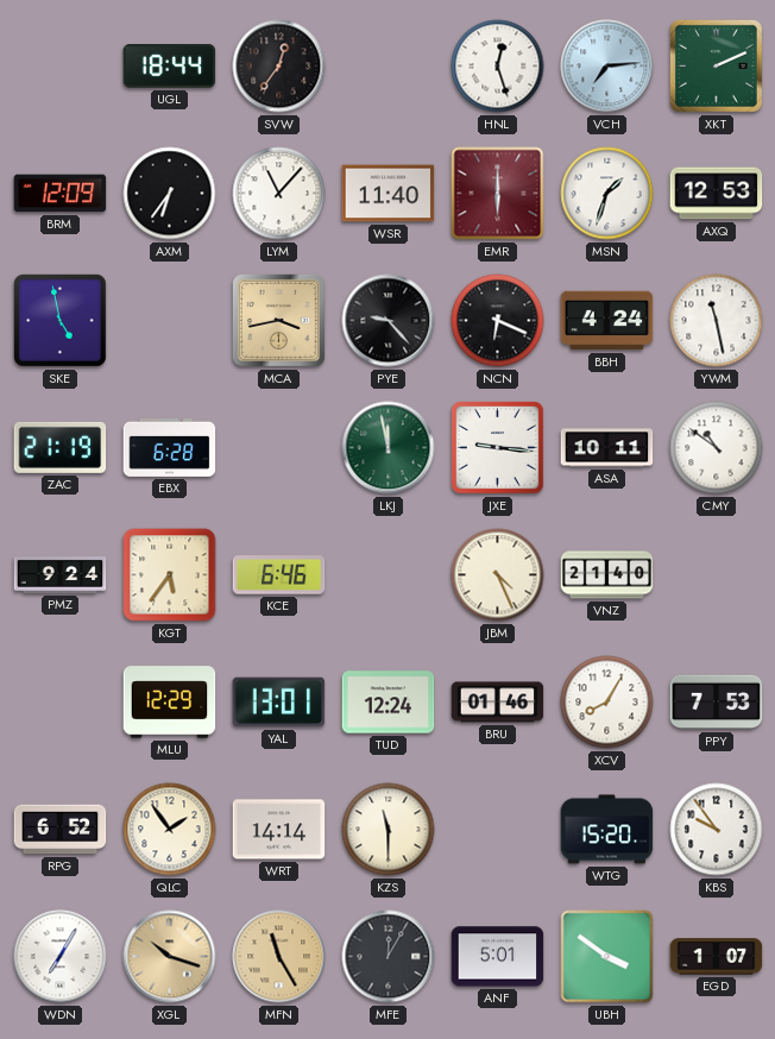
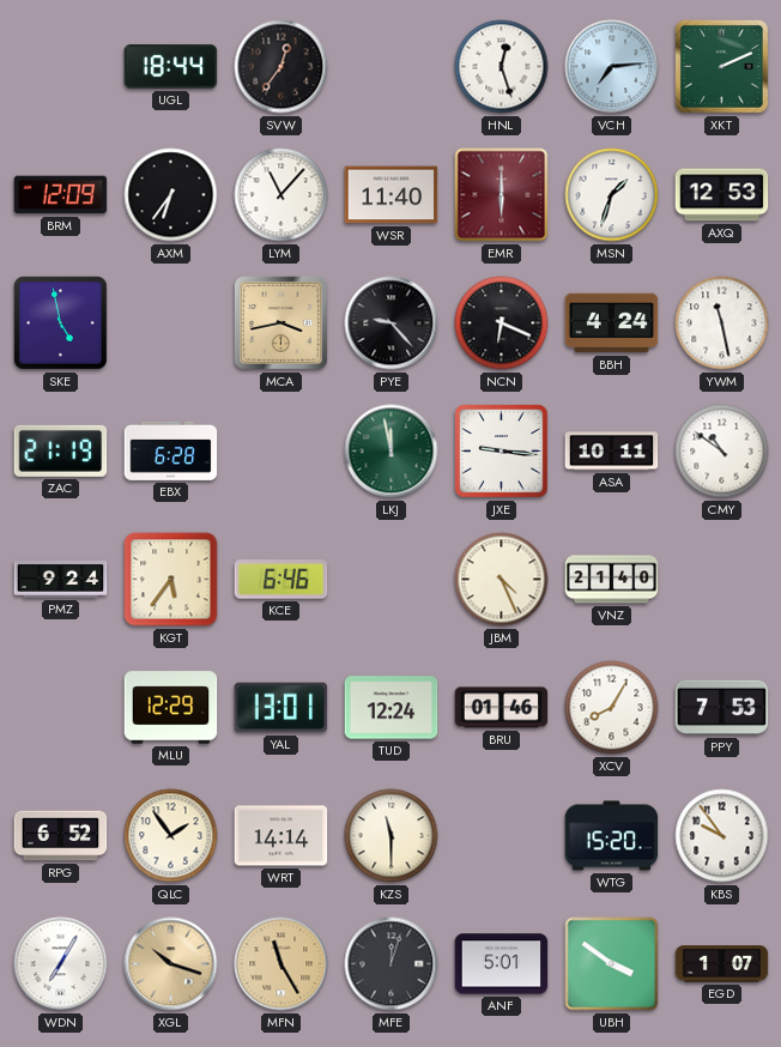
MFE: 12:05 -> 12:03 (392, 964)
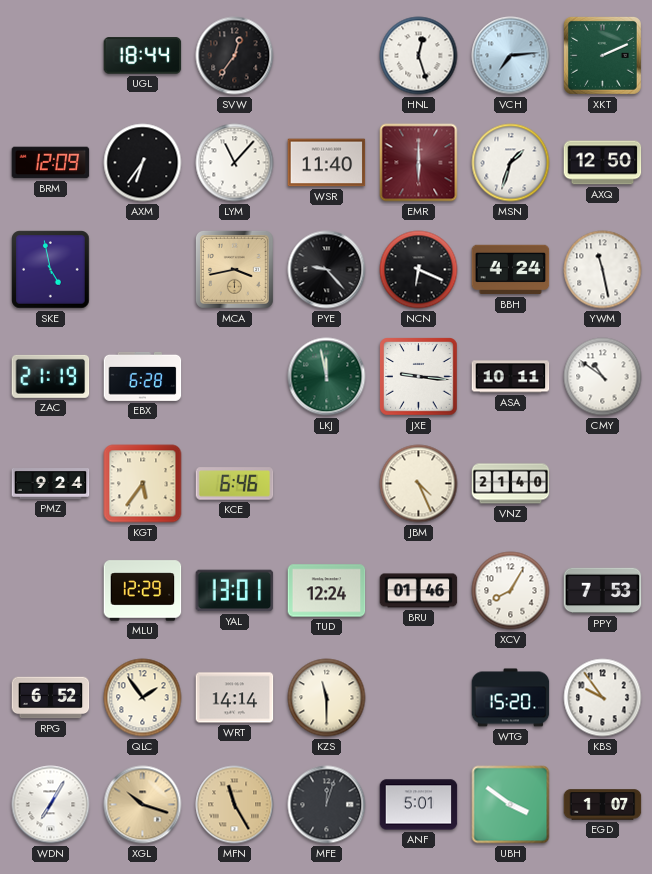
AXQ: 12:53 -> 12:50 (603, 163)
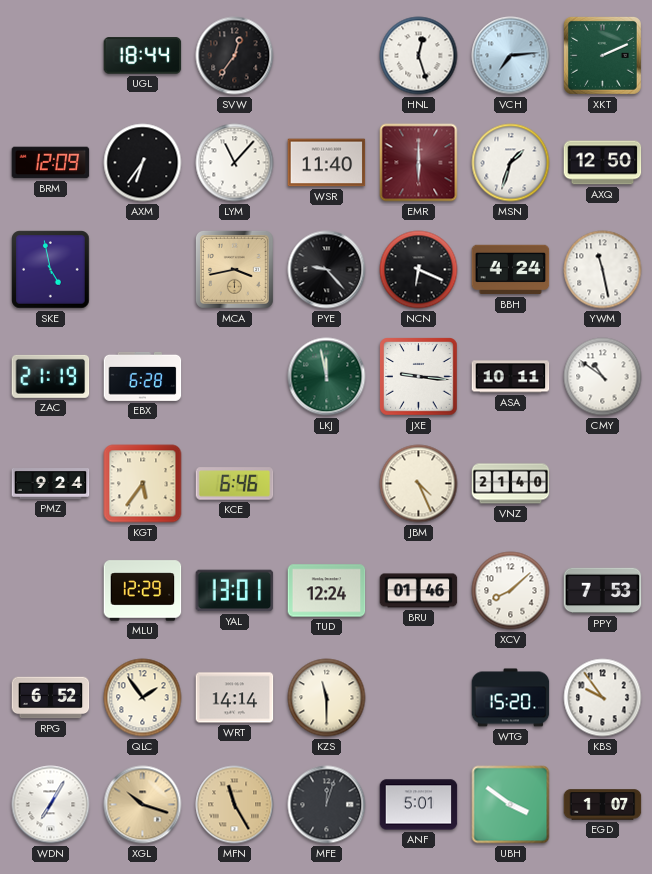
XCV: 8:05 -> 8:08 (511, 591)
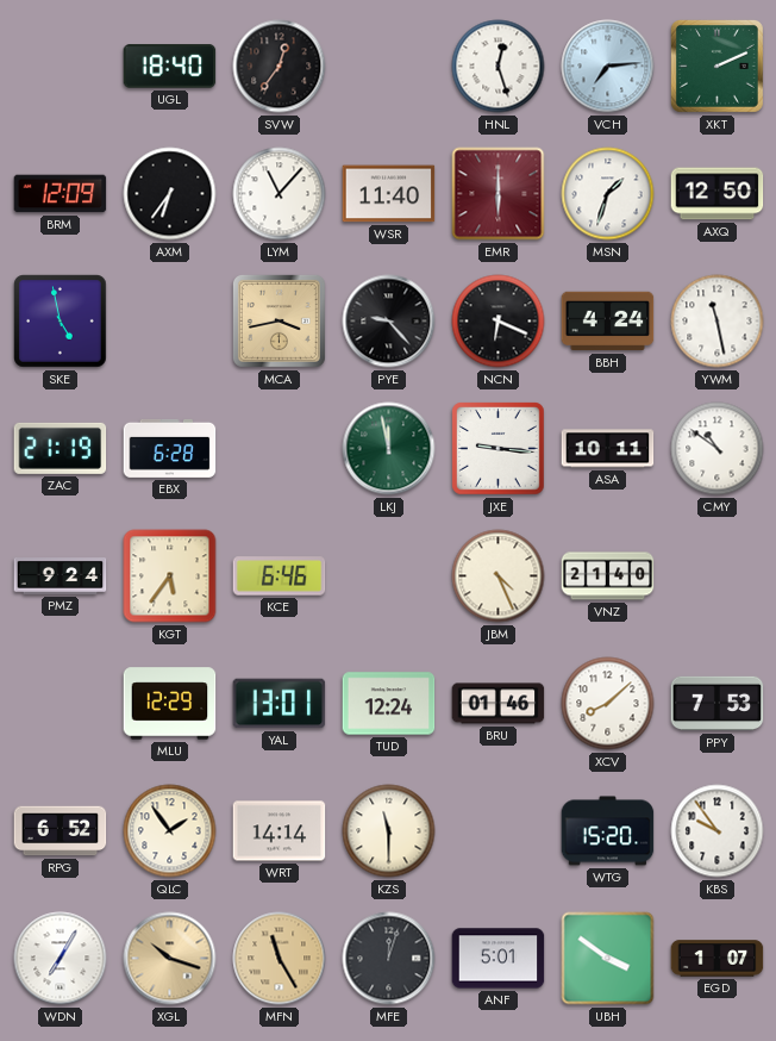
UGL: 18:44 -> 18:40 (170, 67)
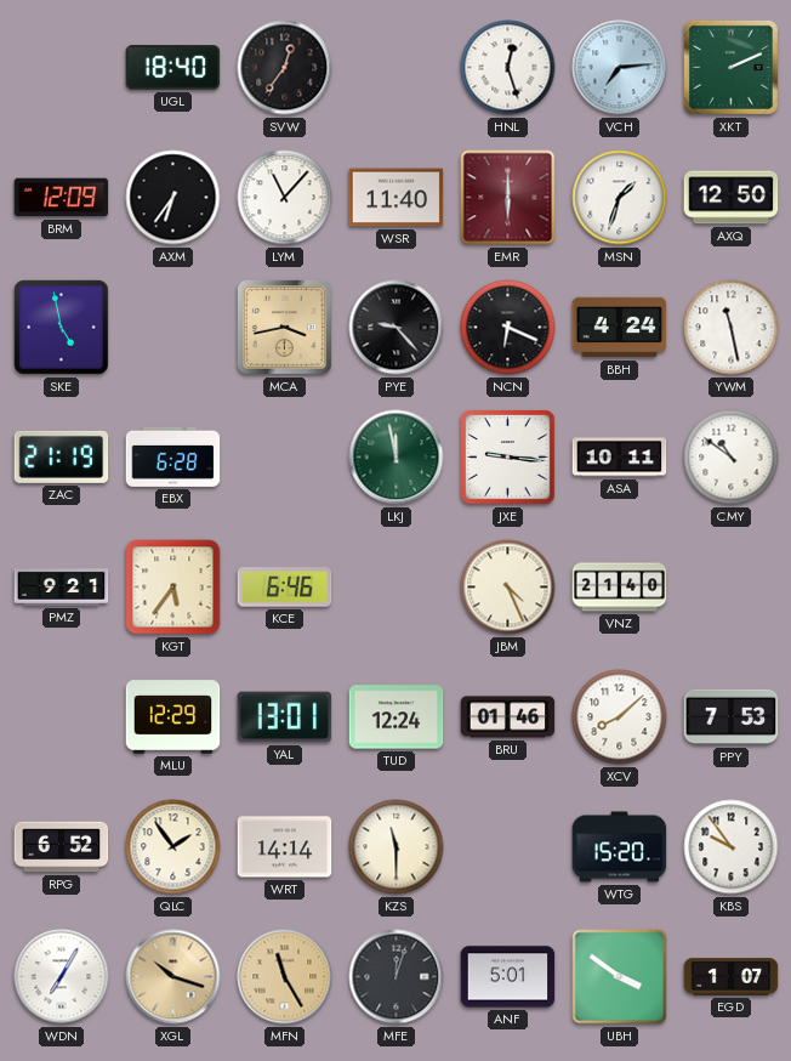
PMZ: 9:24 -> 9:21 (62, 588)
